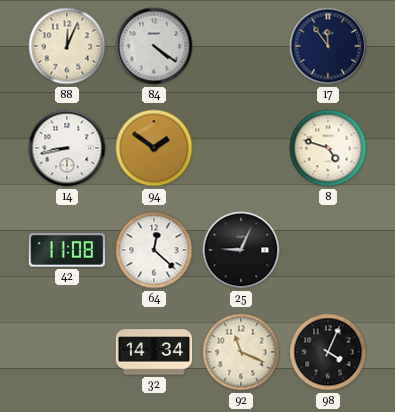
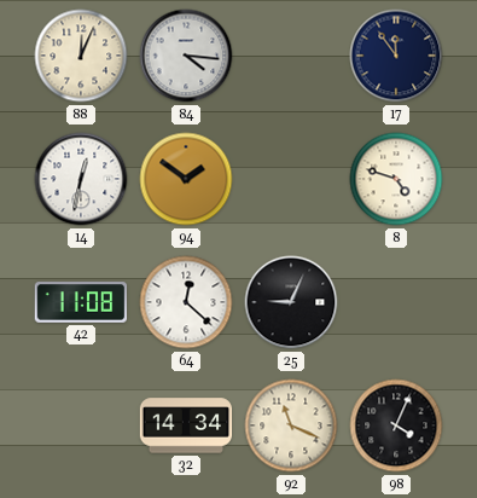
84: 4:21 -> 4:16 (186, 56)
14: 8:43 -> 12:32 (81, 179)
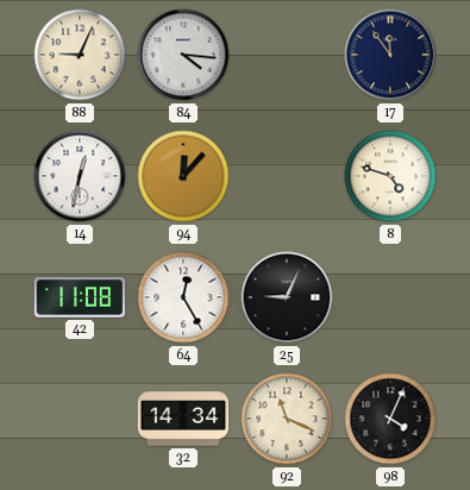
88: 12:04 -> 9:04 (80, 55)
94: 1:51 -> 12:07 (183, 176)
64: 12:22 -> 12:25 (183, 297)
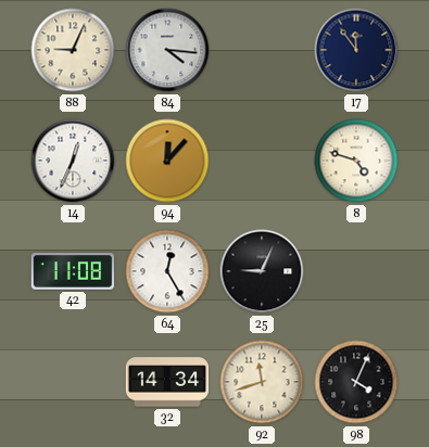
14: 12:32 -> 12:34 (73, 161)
92: 11:19 -> 11:42 (262, 382)
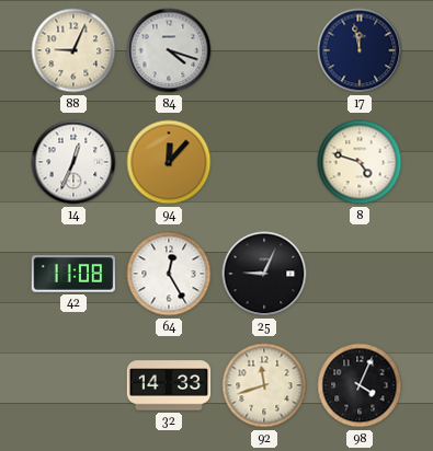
84: 4:16 -> 4:18 (169, 50)
17: 11:54 -> 11:58 (360, 50)
32: 14:34 -> 14:33 (169, 385)
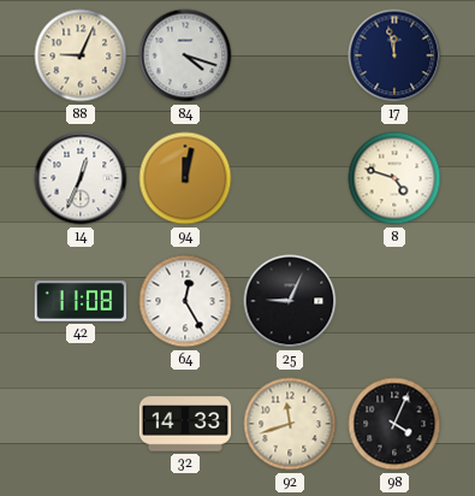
94: 12:07 -> 12:02 (185, 178)
